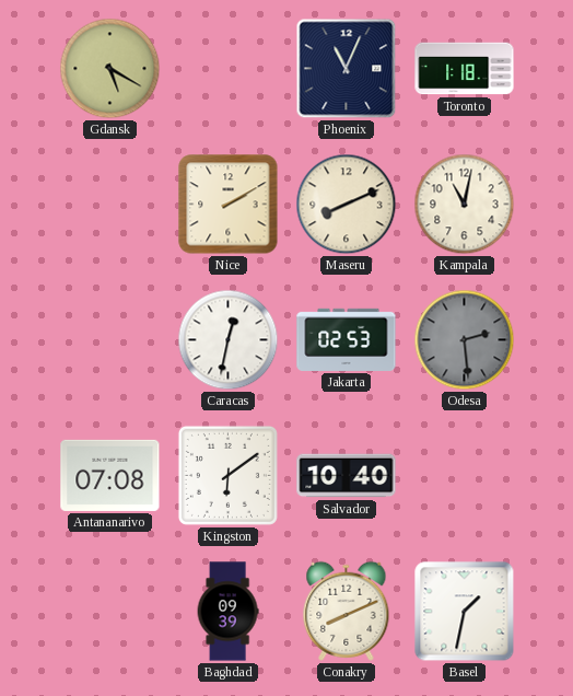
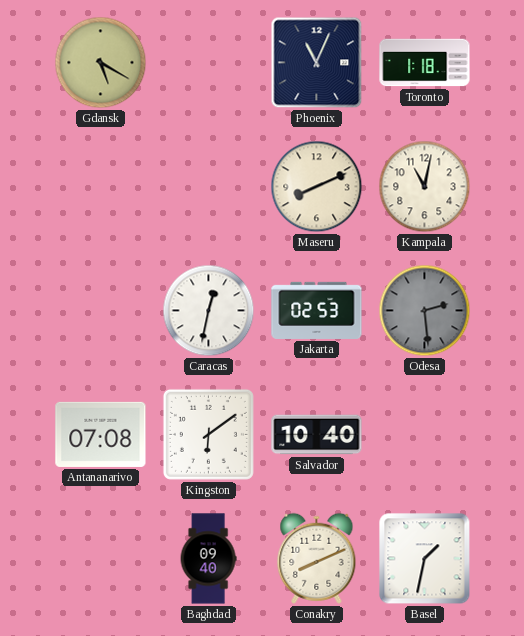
Nice: 2:10 -> none (229, 205)
Baghdad: 09:39 -> 09:40 (208, 559)
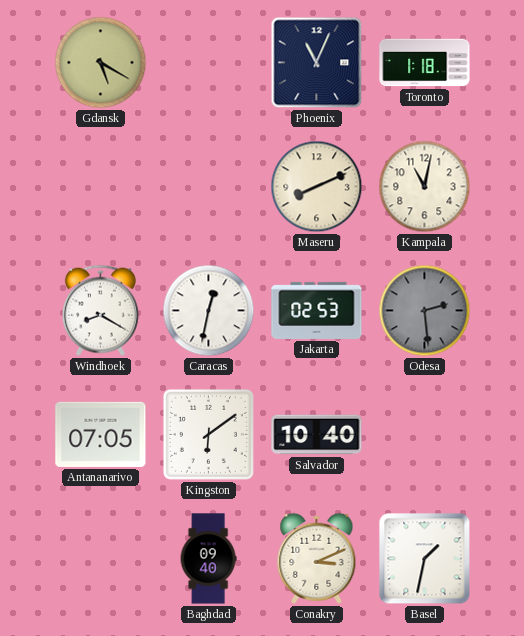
Windhoek: none -> 8:20 (100, 310)
Antananarivo: 07:08 -> 07:05 (101, 434)
Conakry: 8:11 -> 3:11 (317, 558)
